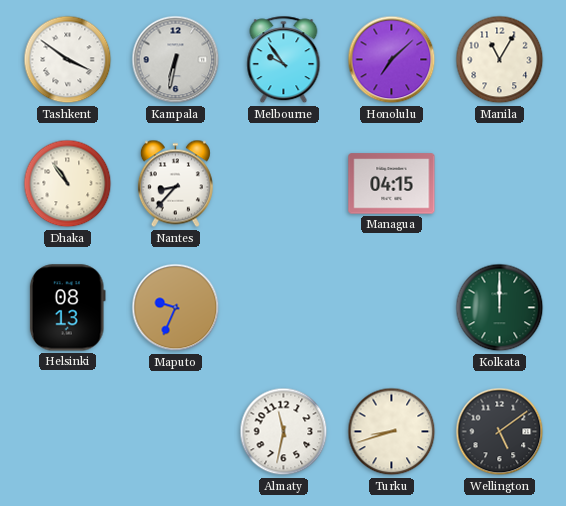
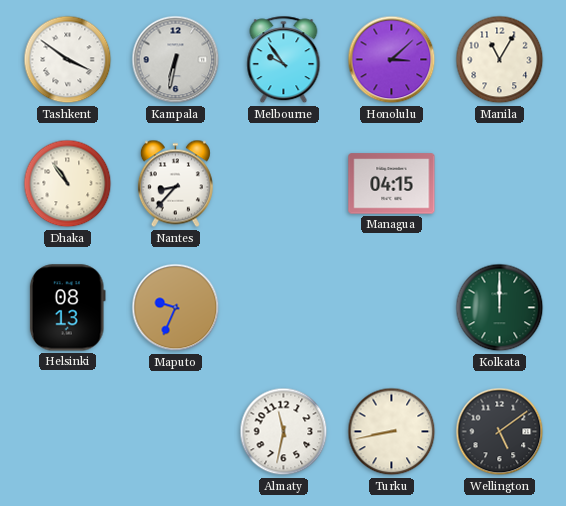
Honolulu: 7:08 -> 3:08 (392, 60)
Turku: 8:42 -> 8:43 (392, 432)
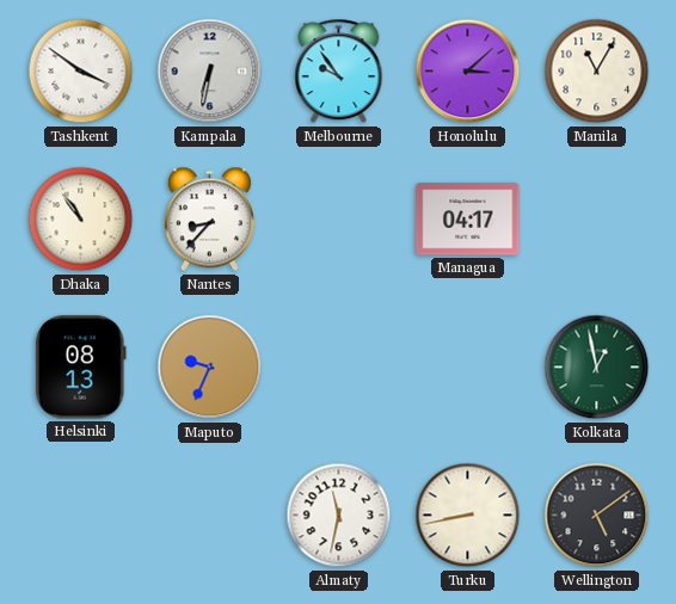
Managua: 04:15 -> 04:17 (468, 220)
Kolkata: 12:00 -> 12:58 (597, 368)
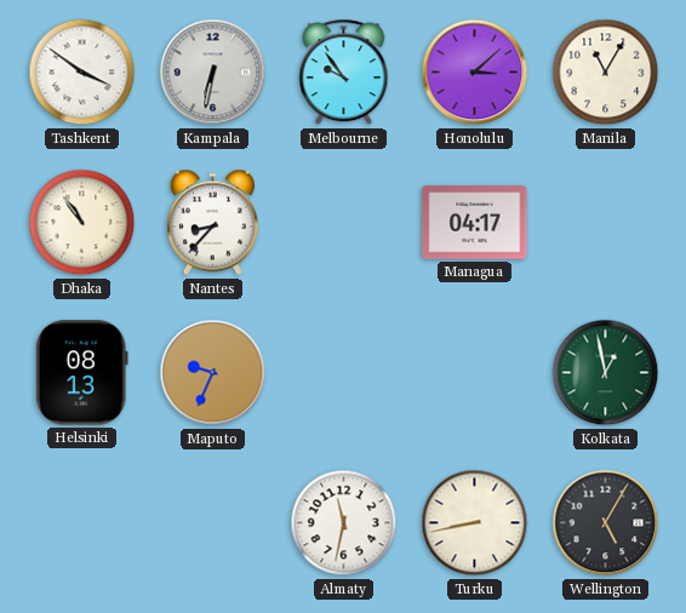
Wellington: 5:09 -> 5:05 (606, 523)
